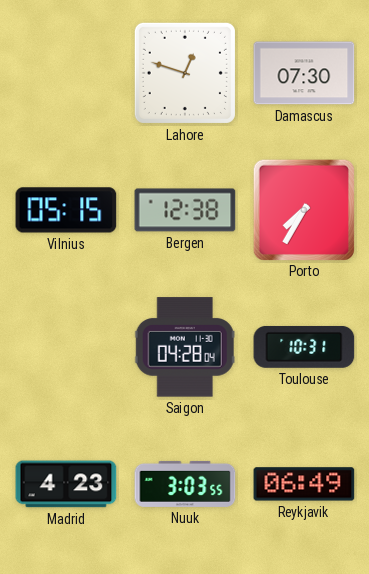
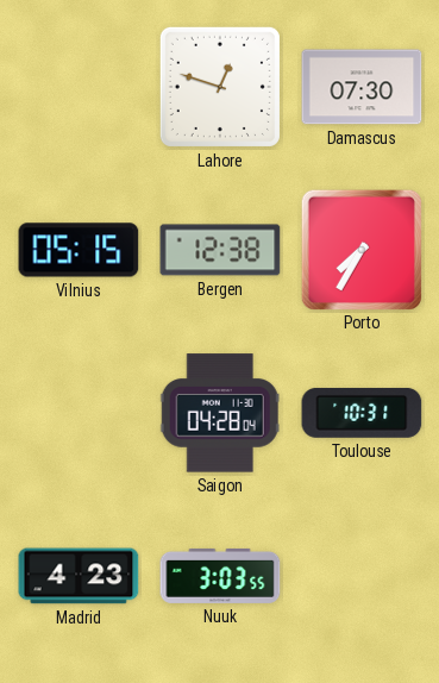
Reykjavik: 06:49 -> none (304, 484)
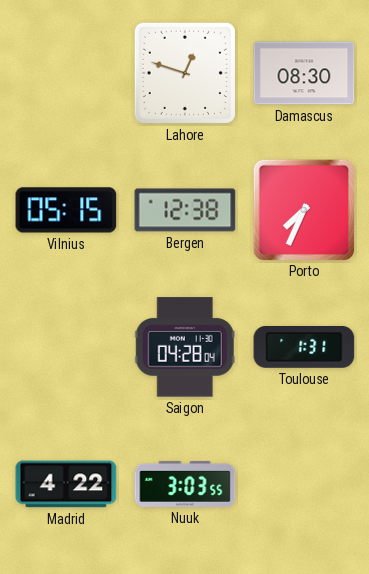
Damascus: 07:30 -> 08:30 (304, 73)
Porto: 7:35 -> 7:34 (303, 209)
Toulouse: 10:31 -> 1:31 (304, 347)
Madrid: 4:23 -> 4:22 (66, 484)
